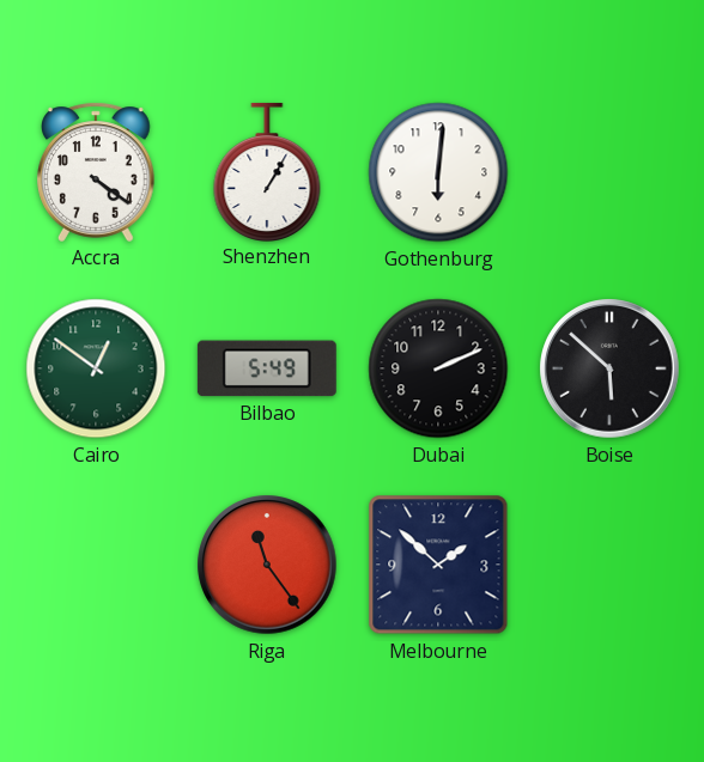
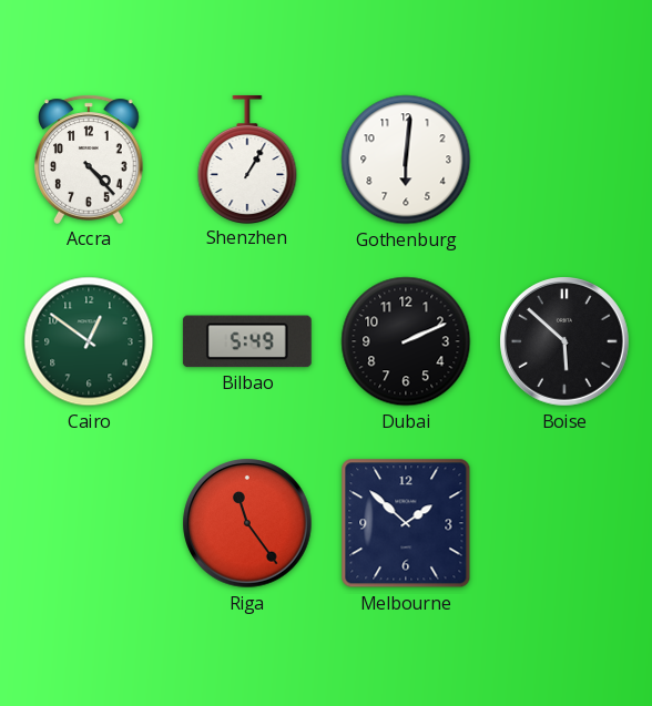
Accra: 4:21 -> 4:23 (90, 160)
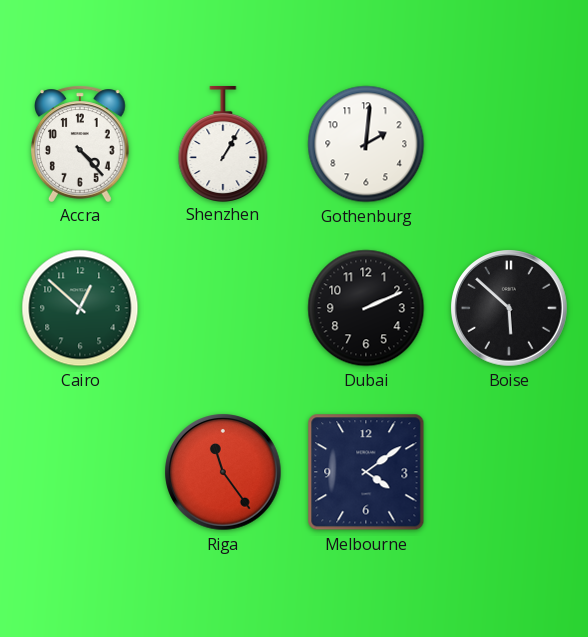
Gothenburg: 6:01 -> 2:01 (366, 144)
Cairo: 12:51 -> 12:52 (80, 308)
Bilbao: 5:49 -> none (247, 341)
Melbourne: 1:52 -> 4:09 (366, 472)
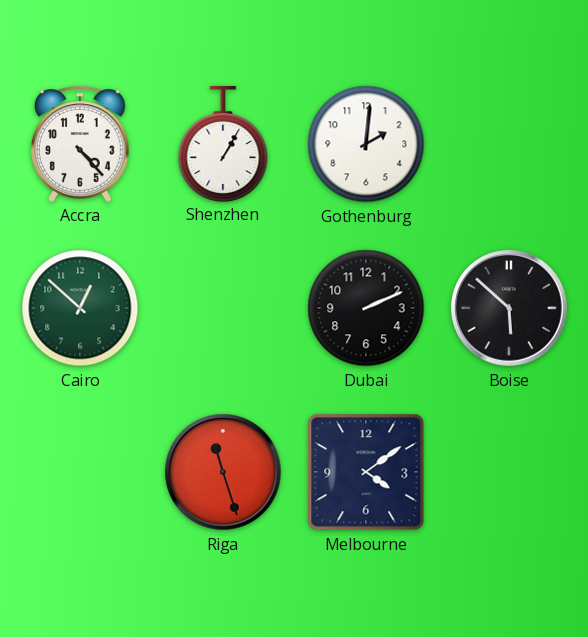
Riga: 11:24 -> 11:27 (223, 472)
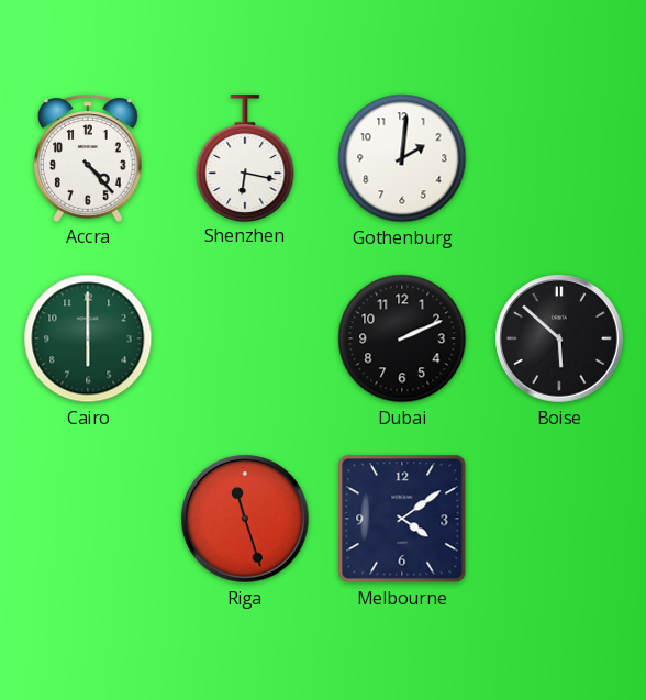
Shenzhen: 1:05 -> 6:17 (245, 157)
Cairo: 12:52 -> 6:00 (88, 338)
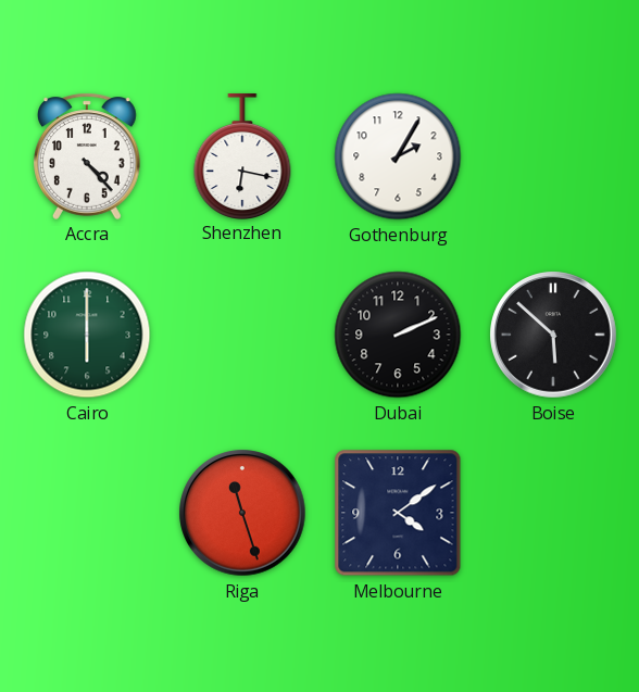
Gothenburg: 2:01 -> 2:05 (398, 156)
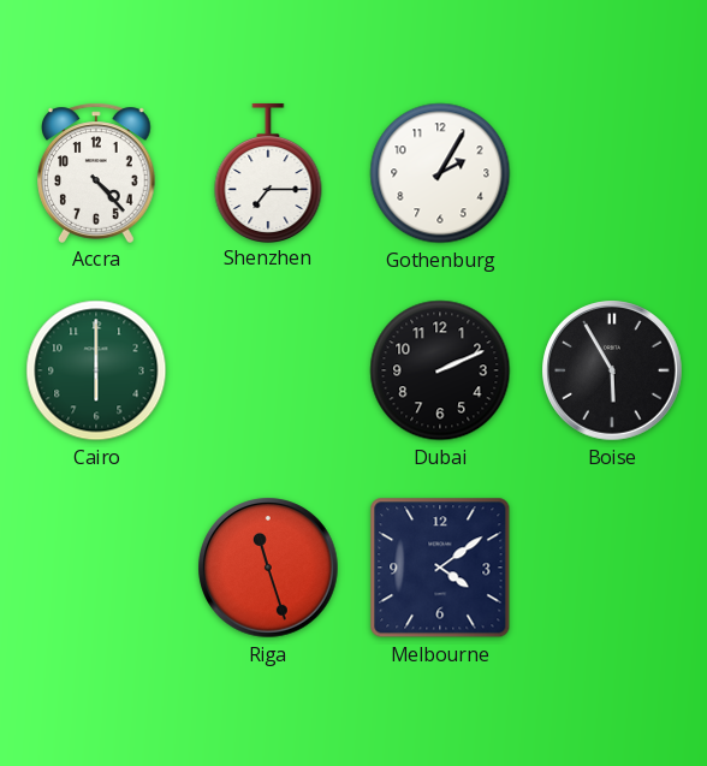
Shenzhen: 6:17 -> 7:15 (268, 172)
Boise: 5:52 -> 5:55 (612, 370)
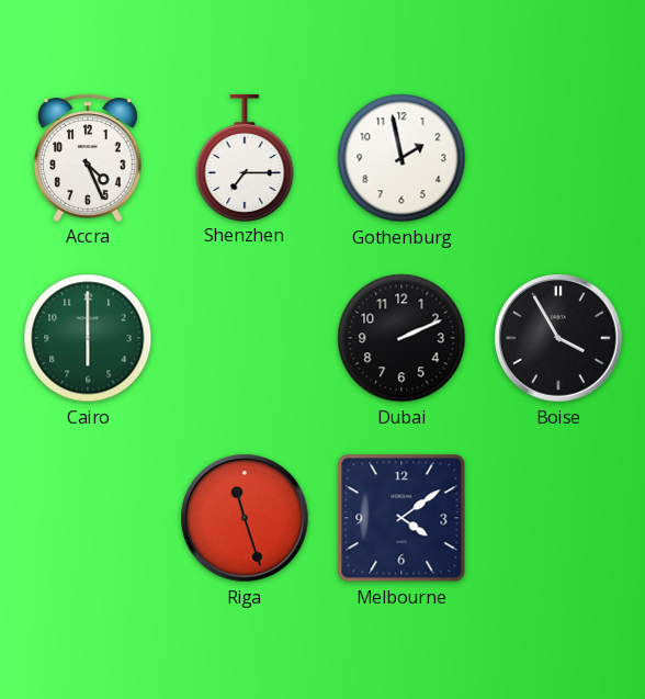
Accra: 4:23 -> 4:26 (89, 158)
Gothenburg: 2:05 -> 1:58 (401, 158)
Boise: 5:55 -> 3:55 (558, 338)
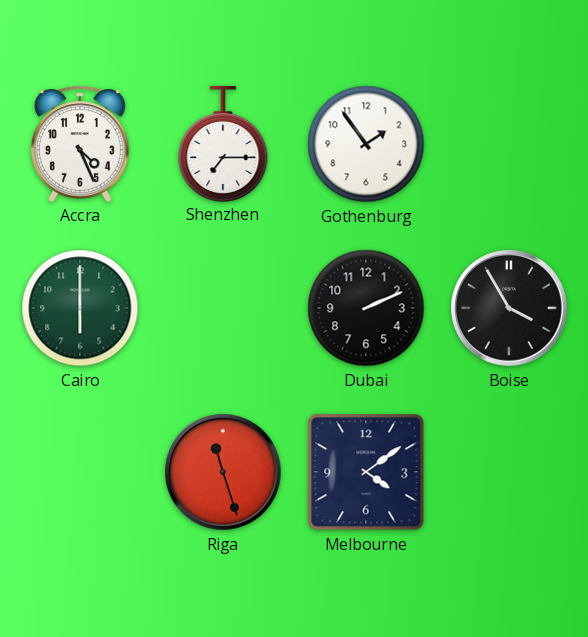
Gothenburg: 1:58 -> 1:54 (366, 144)
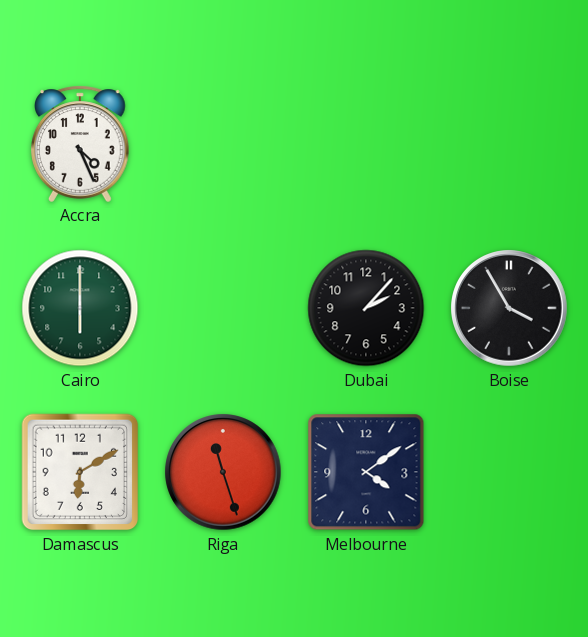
Shenzhen: 7:15 -> none (223, 143)
Gothenburg: 1:54 -> none (366, 144)
Dubai: 2:11 -> 2:07 (366, 308)
Damascus: none -> 6:10 (80, 472)
